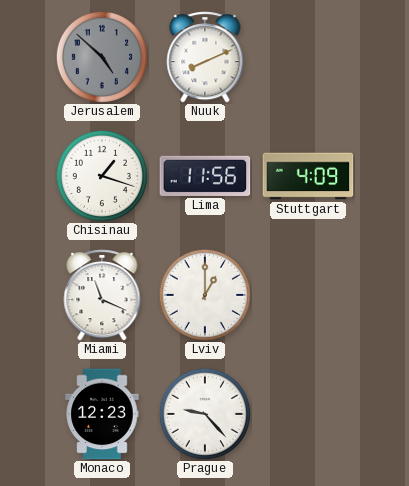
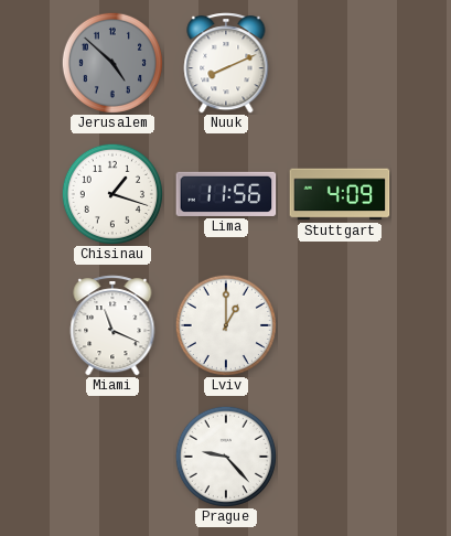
Monaco: 12:23 -> none (102, 414)
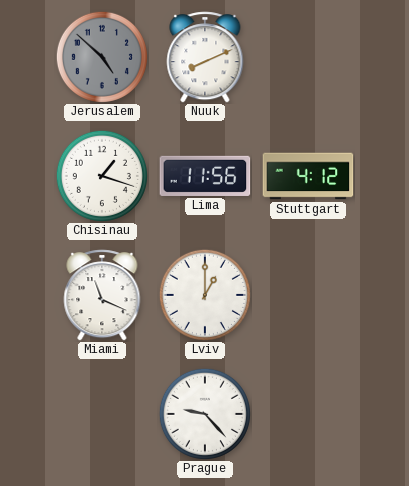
Stuttgart: 4:09 -> 4:12 (308, 176)
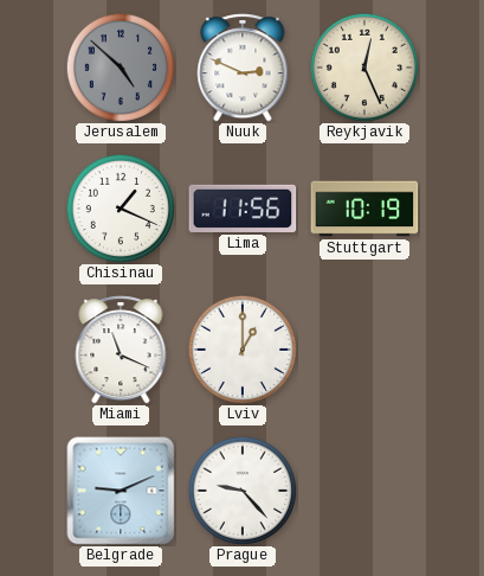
Nuuk: 8:11 -> 2:49 (243, 68)
Reykjavik: none -> 12:26 (364, 68)
Chisinau: 1:18 -> 1:19 (121, 209)
Stuttgart: 4:12 -> 10:19 (364, 209)
Belgrade: none -> 9:11 (121, 491)
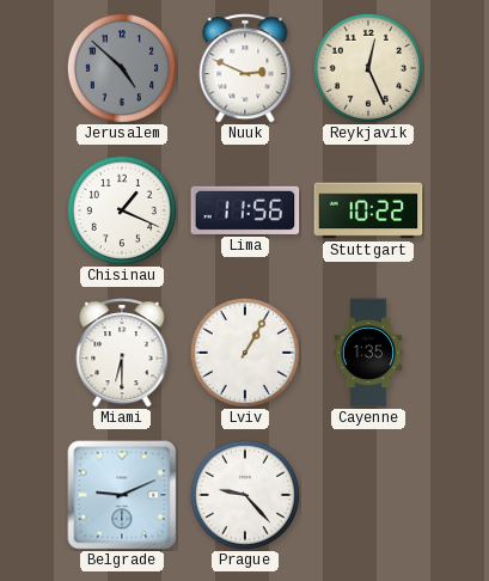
Stuttgart: 10:19 -> 10:22 (368, 210)
Miami: 11:19 -> 6:30 (122, 353)
Lviv: 1:00 -> 1:05 (245, 353)
Cayenne: none -> 1:35 (368, 353)
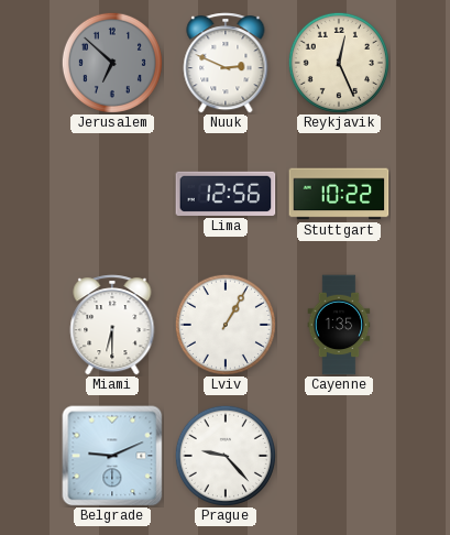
Jerusalem: 4:52 -> 6:52 (112, 63)
Chisinau: 1:19 -> none (122, 210)
Lima: 11:56 -> 12:56 (226, 194)
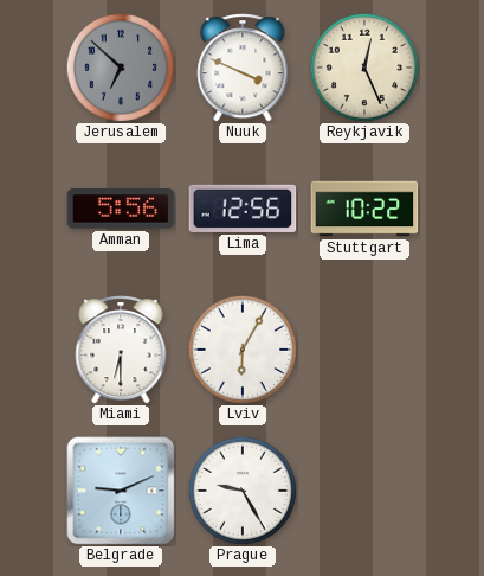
Nuuk: 2:49 -> 3:49 (243, 68)
Amman: none -> 5:56 (121, 210)
Lviv: 1:05 -> 6:05 (243, 350)
Cayenne: 1:35 -> none (339, 325)
Prague: 9:23 -> 9:25 (243, 491)
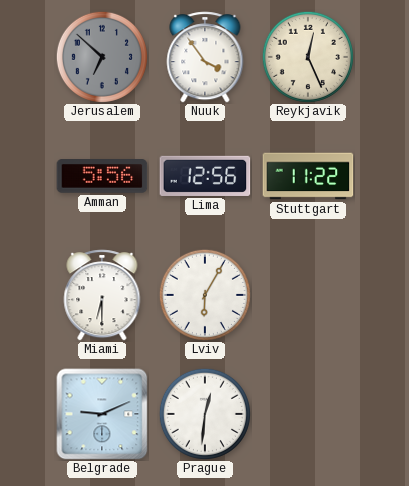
Nuuk: 3:49 -> 3:54 (205, 57)
Stuttgart: 10:22 -> 11:22 (308, 176)
Prague: 9:25 -> 12:31 (205, 414)
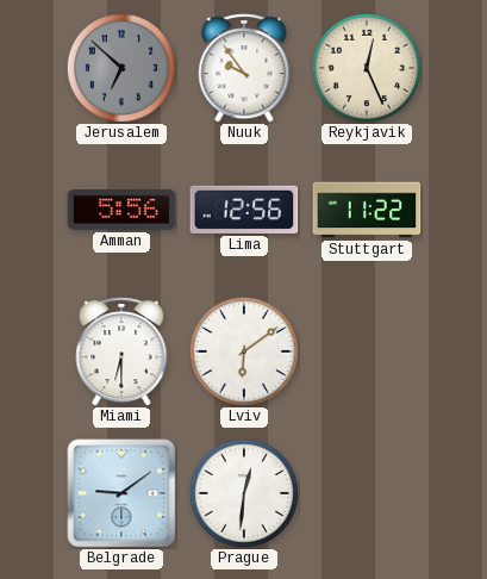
Nuuk: 3:54 -> 9:54 (244, 68)
Lviv: 6:05 -> 6:09 (244, 351)
Belgrade: 9:11 -> 9:09 (121, 493)
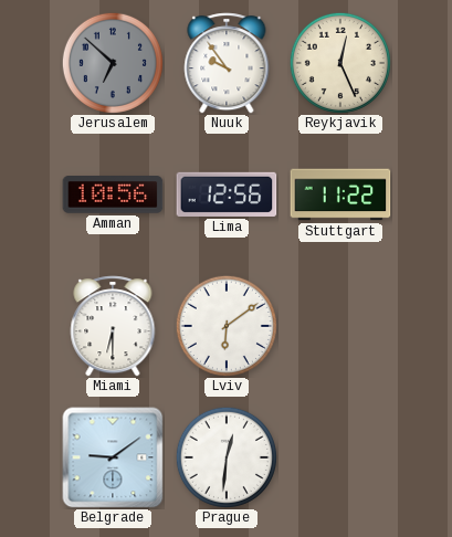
Amman: 5:56 -> 10:56 (113, 196)
